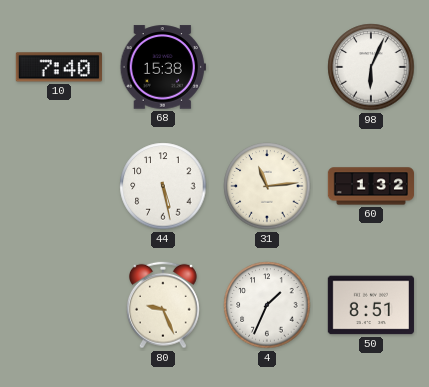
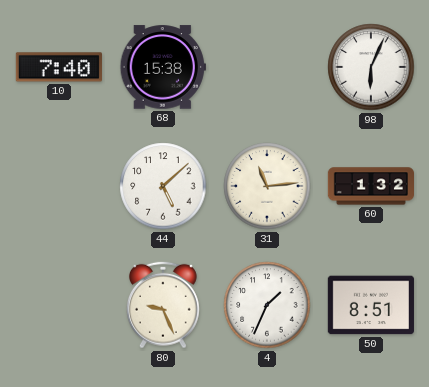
44: 5:28 -> 5:08 (163, 186)
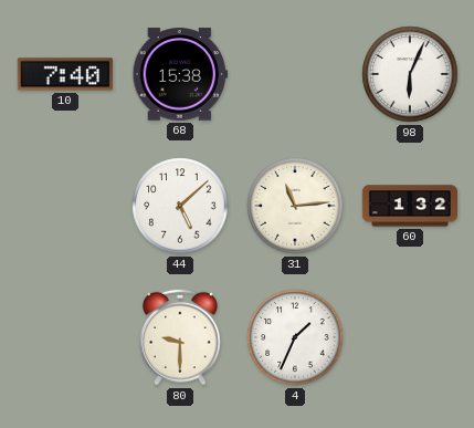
80: 9:26 -> 9:30 (181, 337)
50: 8:51 -> none (371, 305)
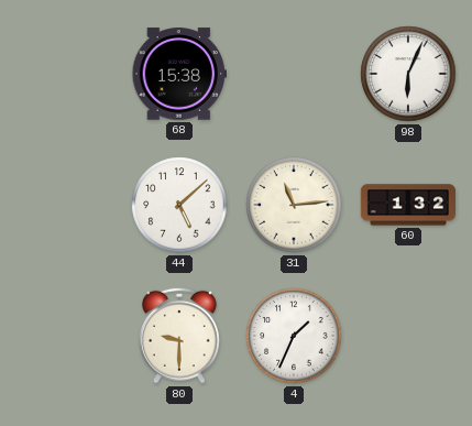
10: 7:40 -> none (65, 74)
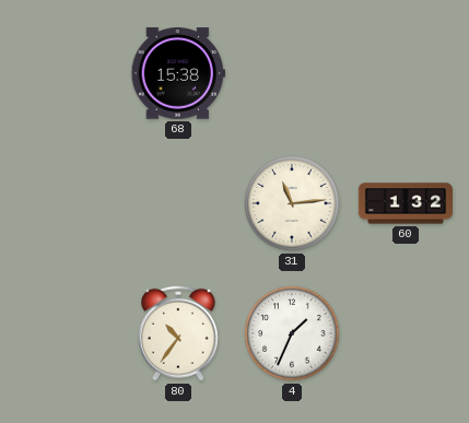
98: 6:04 -> none (408, 74)
44: 5:08 -> none (179, 205)
80: 9:30 -> 10:36 (179, 333)
